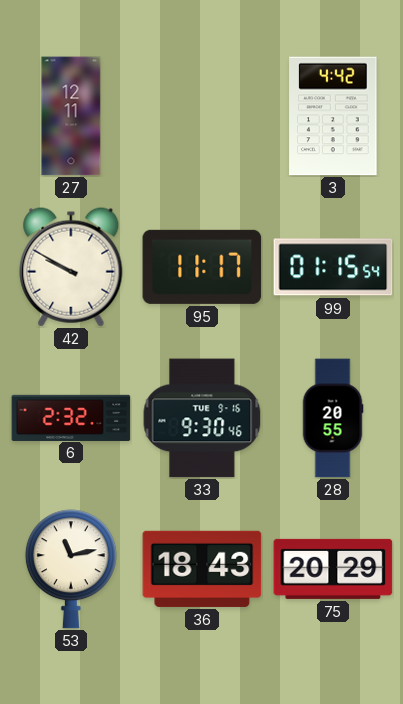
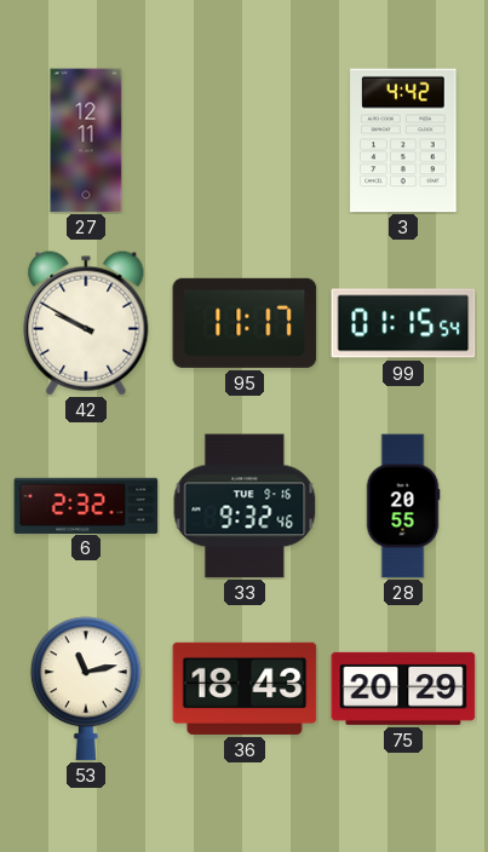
33: 9:30 -> 9:32 (245, 506)
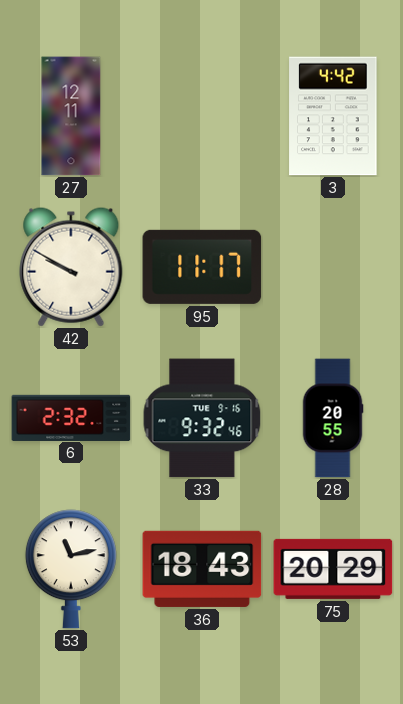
99: 01:15 -> none (403, 323)
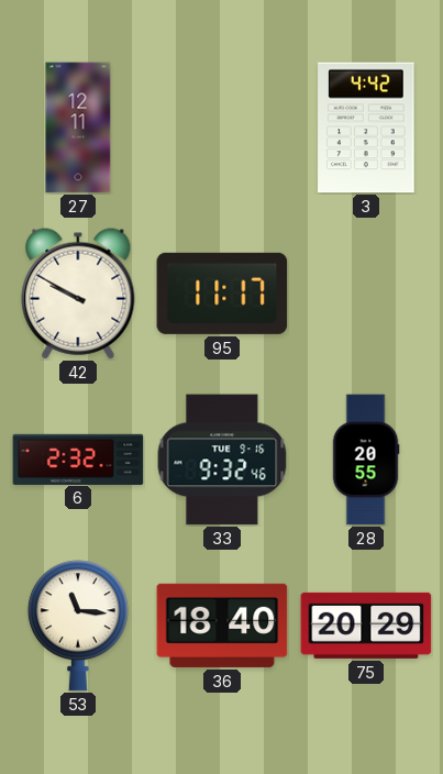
53: 11:13 -> 11:16 (78, 626)
36: 18:43 -> 18:40 (222, 626)
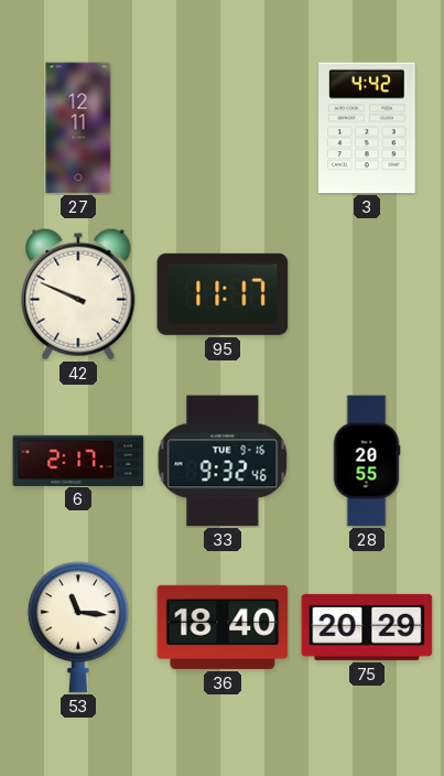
42: 9:50 -> 9:49 (78, 294)
6: 2:32 -> 2:17 (78, 460)
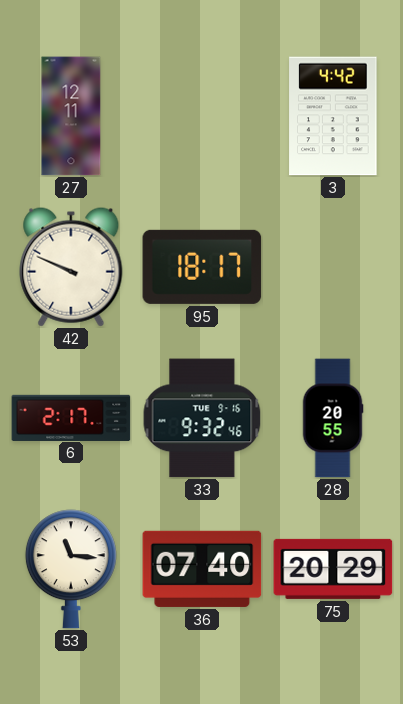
95: 11:17 -> 18:17 (202, 267)
36: 18:40 -> 07:40 (202, 569)
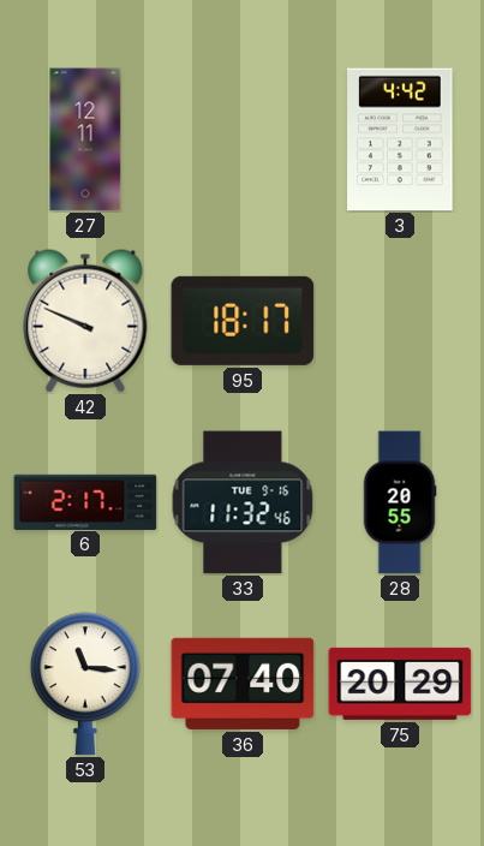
33: 9:32 -> 11:32 (243, 502)
